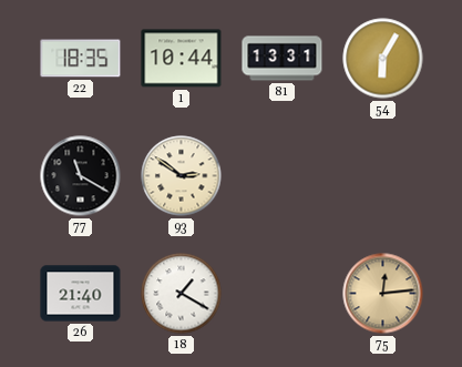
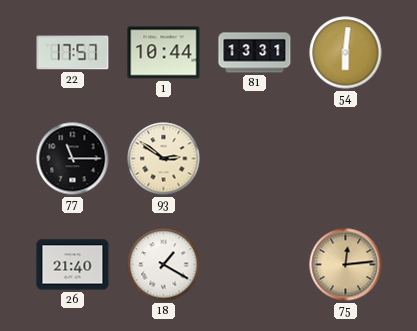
22: 18:35 -> 17:57 (73, 53)
54: 6:05 -> 6:01 (346, 53)
77: 11:20 -> 11:15 (73, 159)
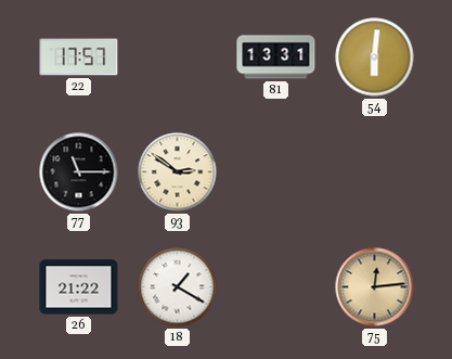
1: 10:44 -> none (164, 53)
26: 21:40 -> 21:22 (79, 287)
